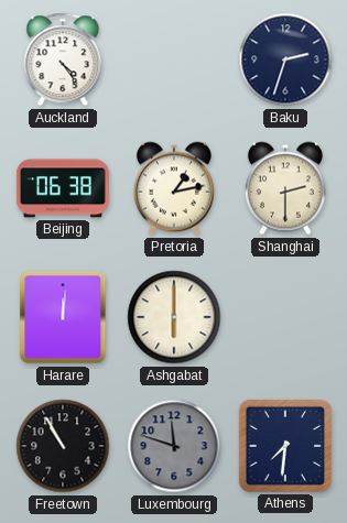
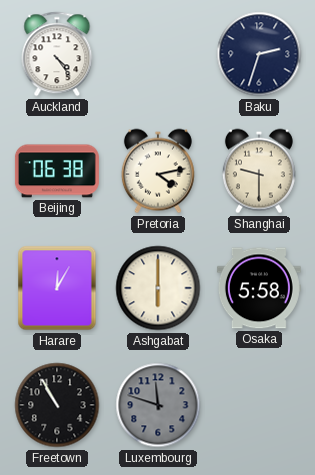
Pretoria: 1:13 -> 4:13 (158, 171)
Shanghai: 2:30 -> 9:30 (259, 171)
Harare: 12:01 -> 12:05 (57, 288)
Osaka: none -> 5:58 (259, 288)
Athens: 7:31 -> none (285, 446)
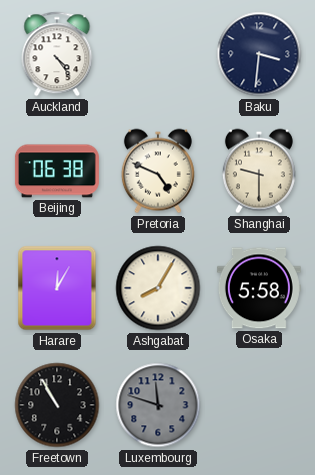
Baku: 2:33 -> 3:31 (259, 54)
Pretoria: 4:13 -> 4:49 (158, 171)
Ashgabat: 6:00 -> 8:05 (158, 288)
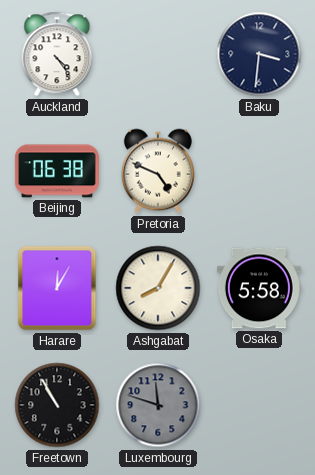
Shanghai: 9:30 -> none (259, 171)
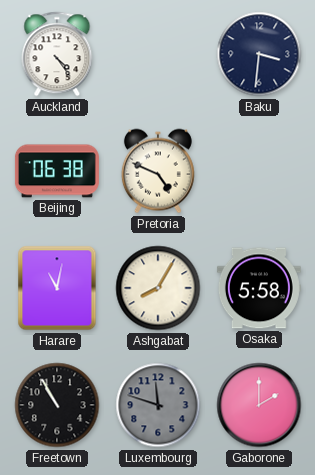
Harare: 12:05 -> 11:02 (57, 288)
Gaborone: none -> 2:00 (259, 405)
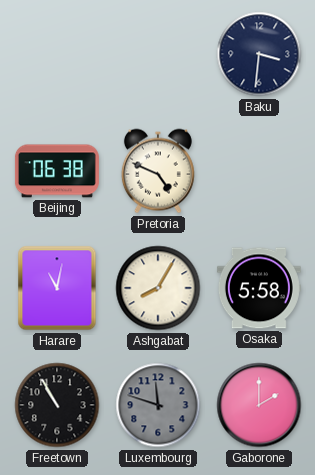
Auckland: 4:24 -> none (57, 54)
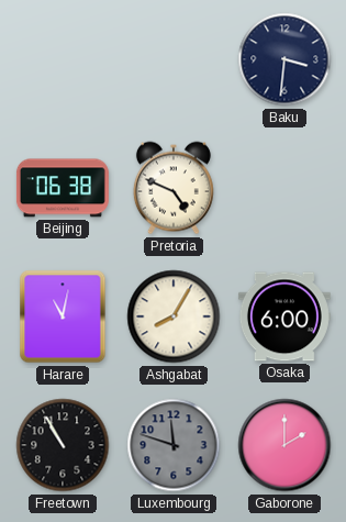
Osaka: 5:58 -> 6:00 (284, 316)
